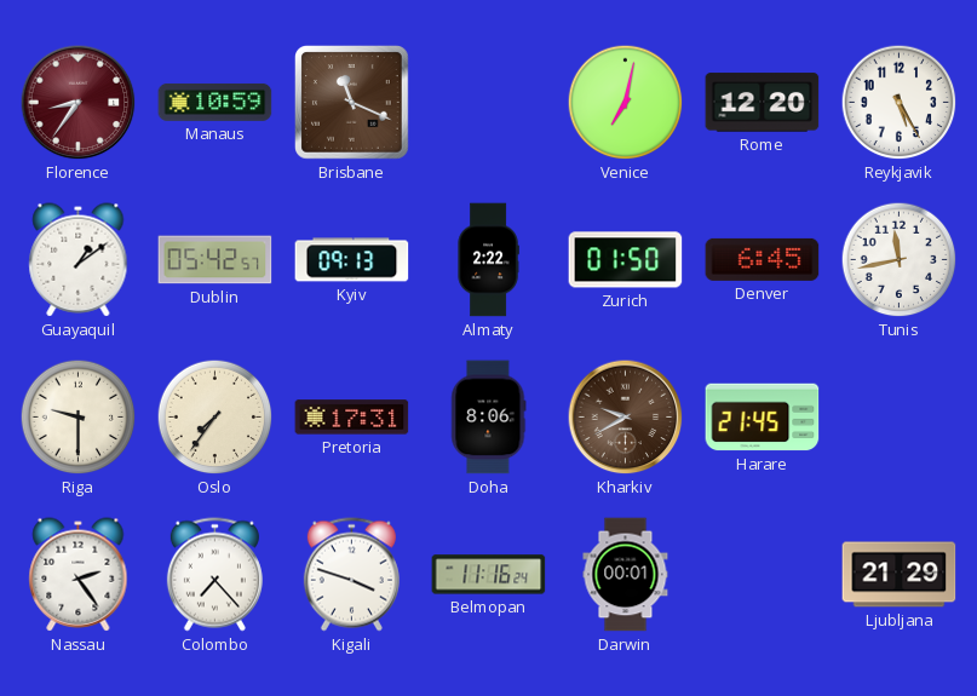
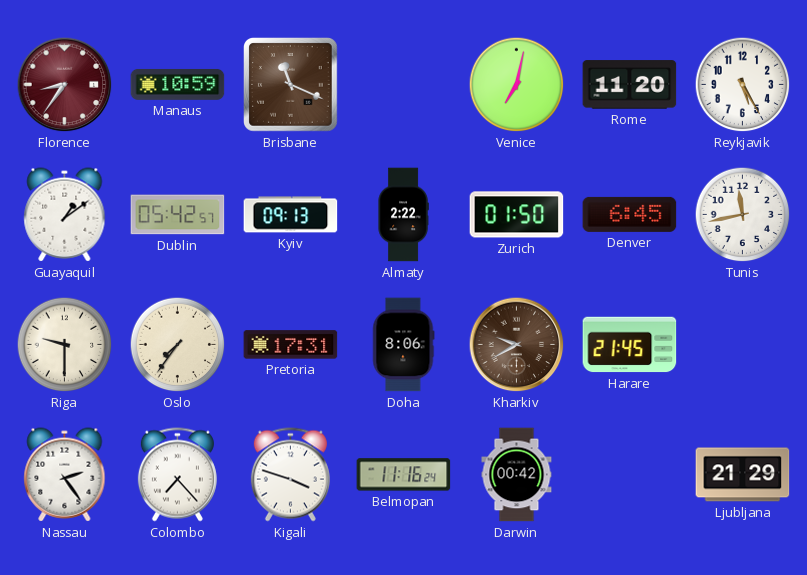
Rome: 12:20 -> 11:20 (630, 85)
Darwin: 00:01 -> 00:42 (517, 475)
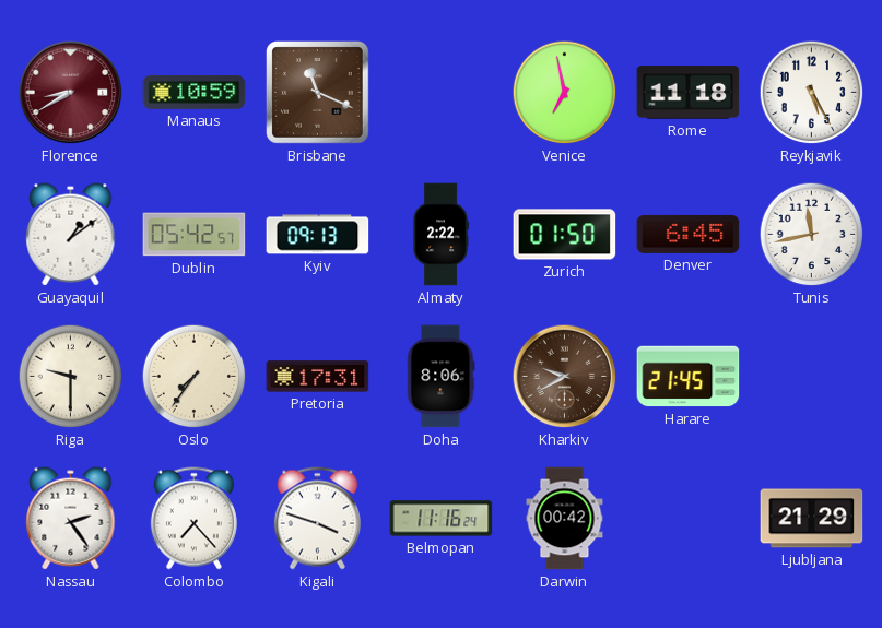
Florence: 8:36 -> 8:40 (71, 93)
Venice: 7:02 -> 6:58 (565, 93)
Rome: 11:20 -> 11:18 (689, 93)
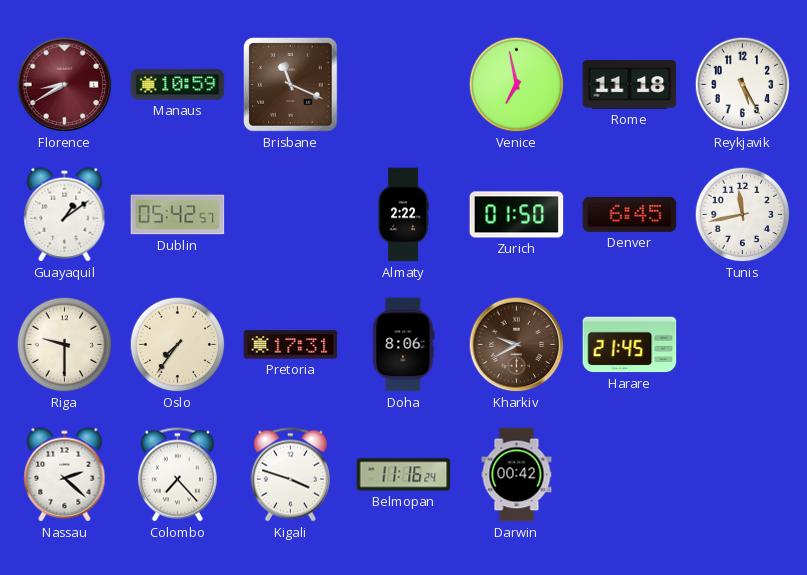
Kyiv: 09:13 -> none (318, 235)
Nassau: 2:24 -> 2:22 (65, 475)
Ljubljana: 21:29 -> none (812, 519)
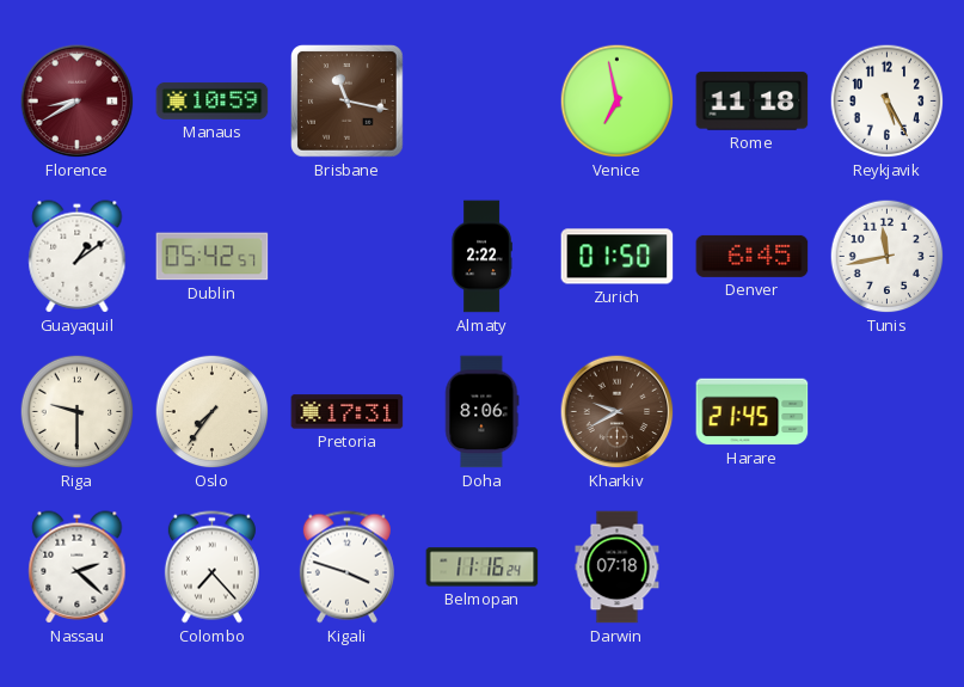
Brisbane: 11:19 -> 11:17 (348, 102)
Darwin: 00:42 -> 07:18 (618, 568)
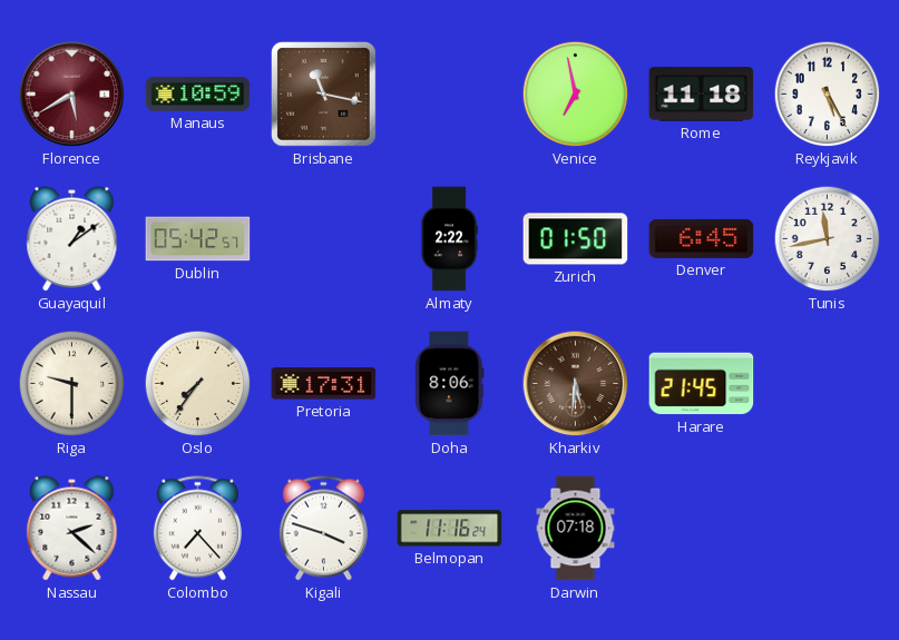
Florence: 8:40 -> 5:40 (72, 95)
Kharkiv: 9:40 -> 5:31 (576, 384)
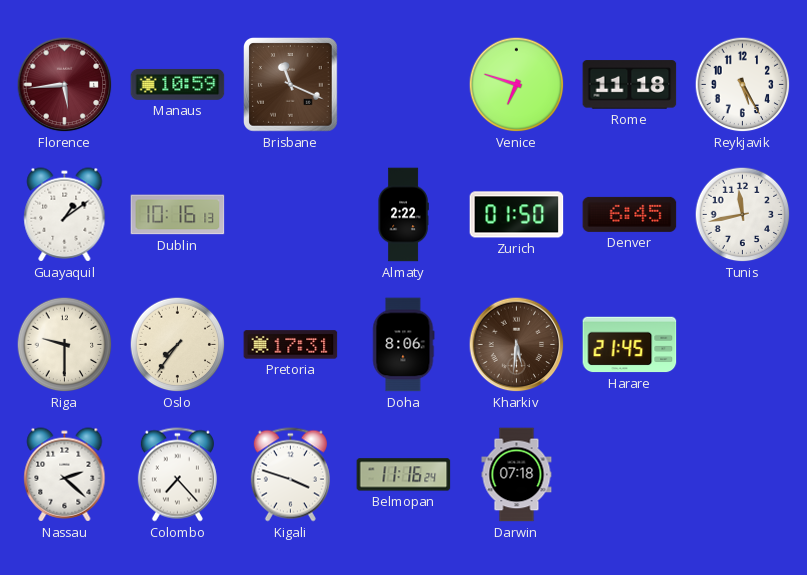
Florence: 5:40 -> 5:44 (65, 85)
Brisbane: 11:17 -> 11:19 (291, 85)
Venice: 6:58 -> 6:48 (517, 85)
Dublin: 05:42 -> 10:16 (178, 215)
